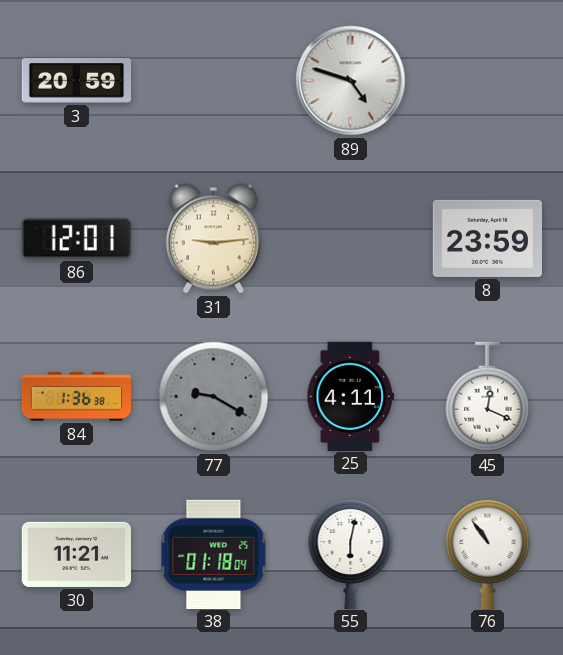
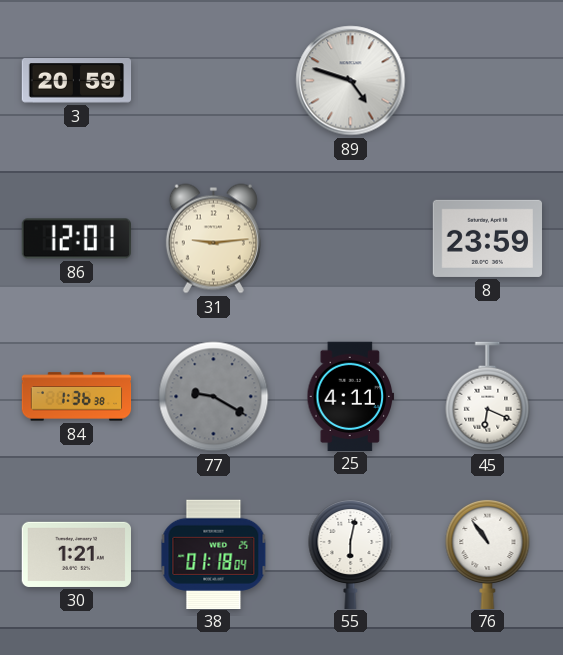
45: 12:19 -> 6:19 (488, 397)
30: 11:21 -> 1:21 (76, 554)
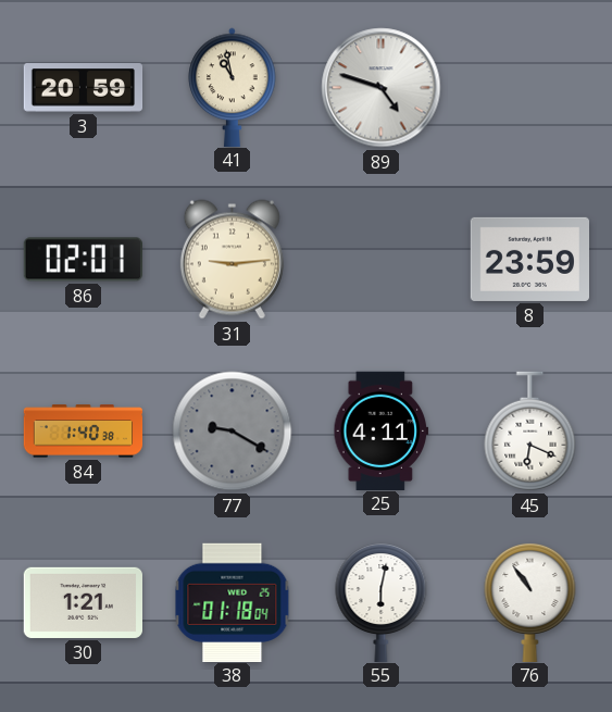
41: none -> 10:58 (233, 87)
86: 12:01 -> 02:01 (83, 260)
84: 1:36 -> 1:40 (84, 432)
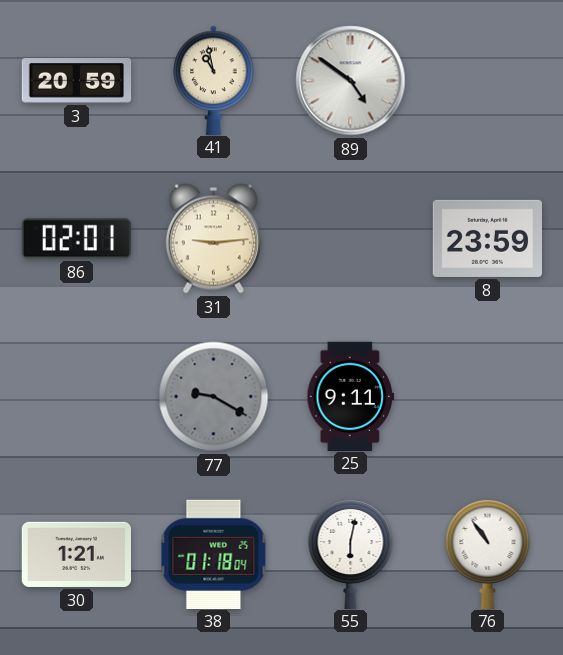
89: 4:48 -> 4:51 (351, 81)
84: 1:40 -> none (84, 432)
25: 4:11 -> 9:11 (351, 396)
45: 6:19 -> none (530, 432)
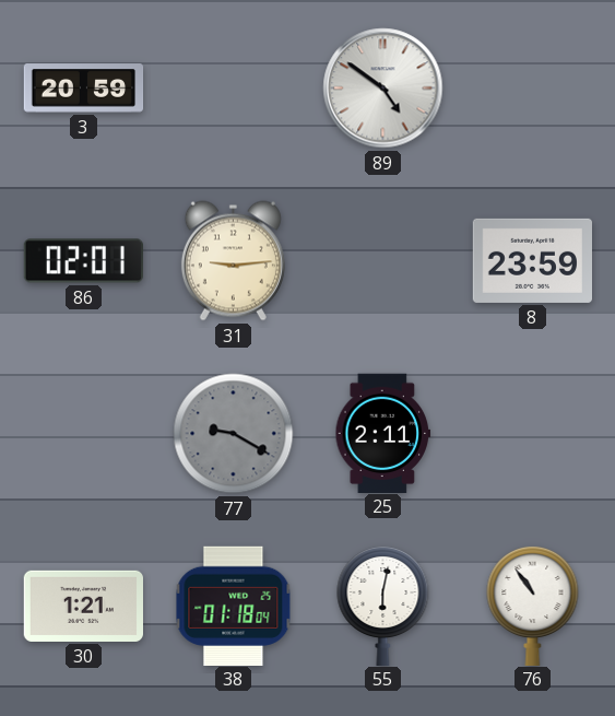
41: 10:58 -> none (214, 80)
25: 9:11 -> 2:11 (383, 433)
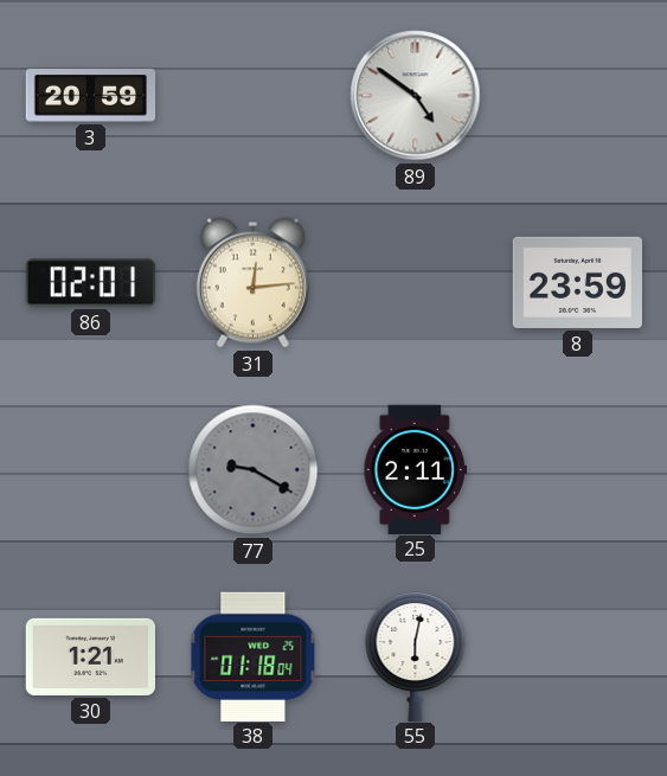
31: 9:14 -> 12:14 (252, 283)
76: 10:54 -> none (533, 605)
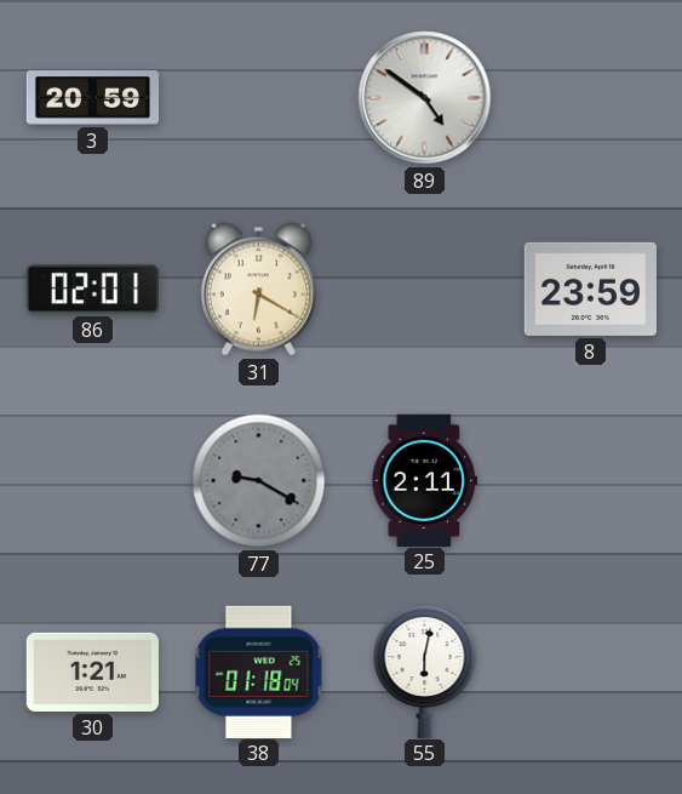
31: 12:14 -> 6:20 (258, 290)
